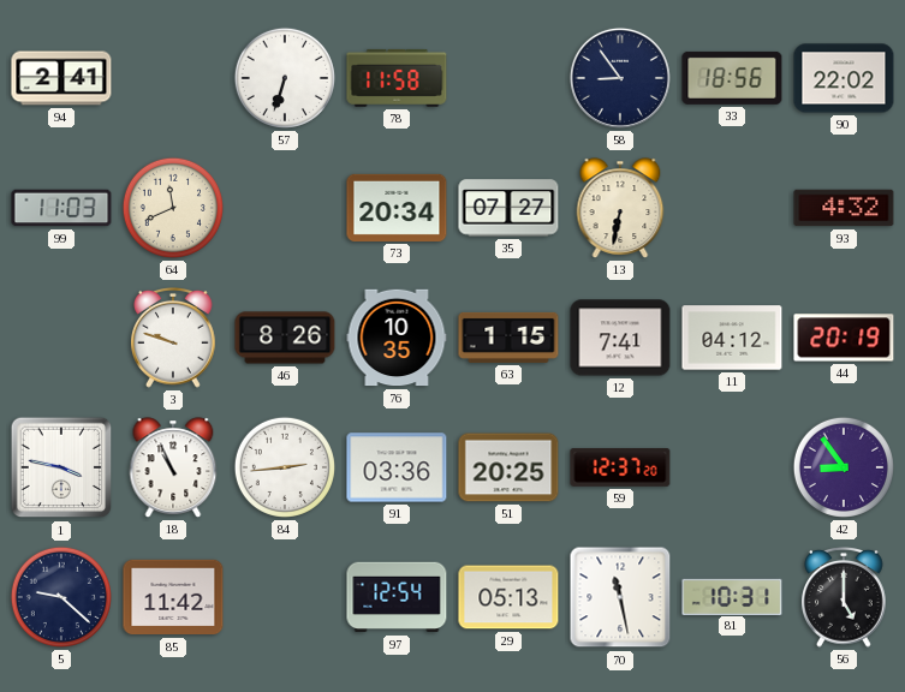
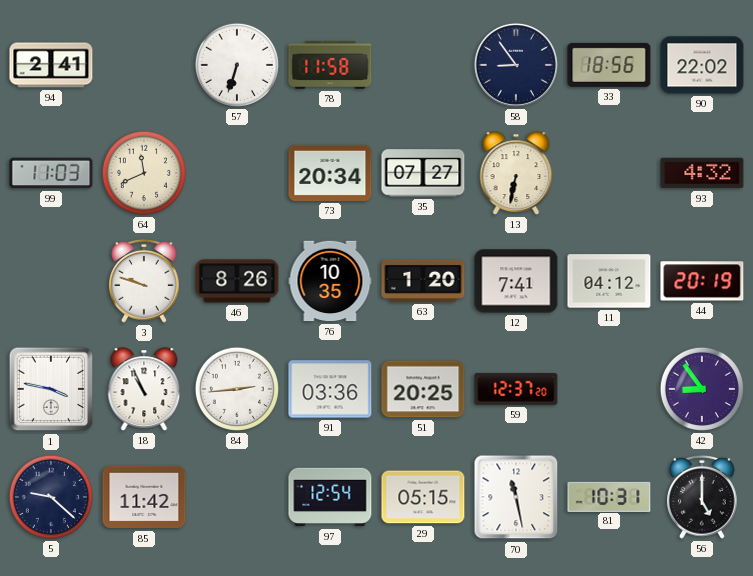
63: 1:15 -> 1:20 (423, 281)
29: 05:13 -> 05:15 (423, 497)
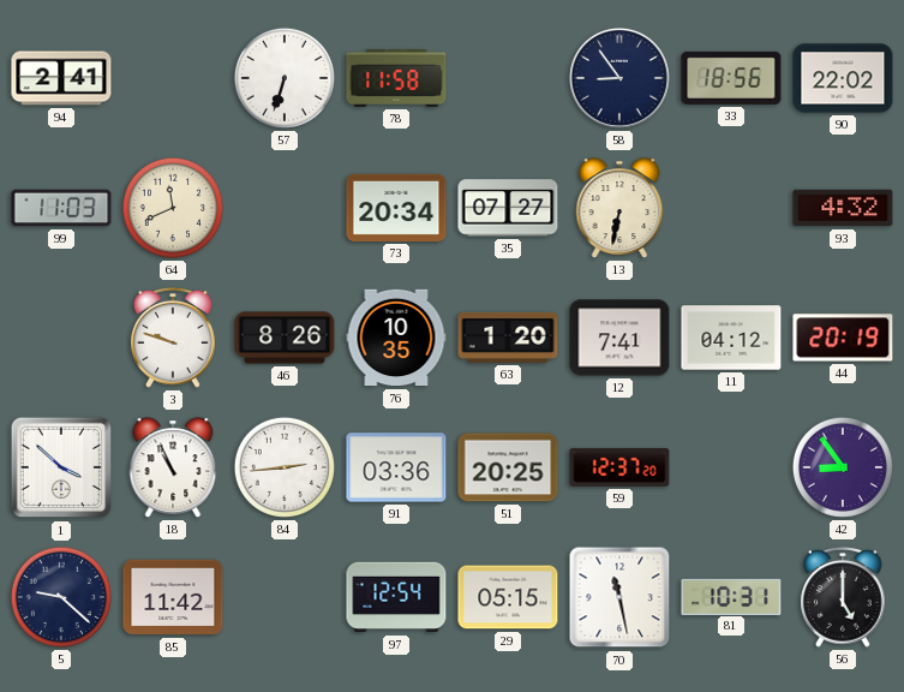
1: 3:47 -> 3:52 (61, 467)
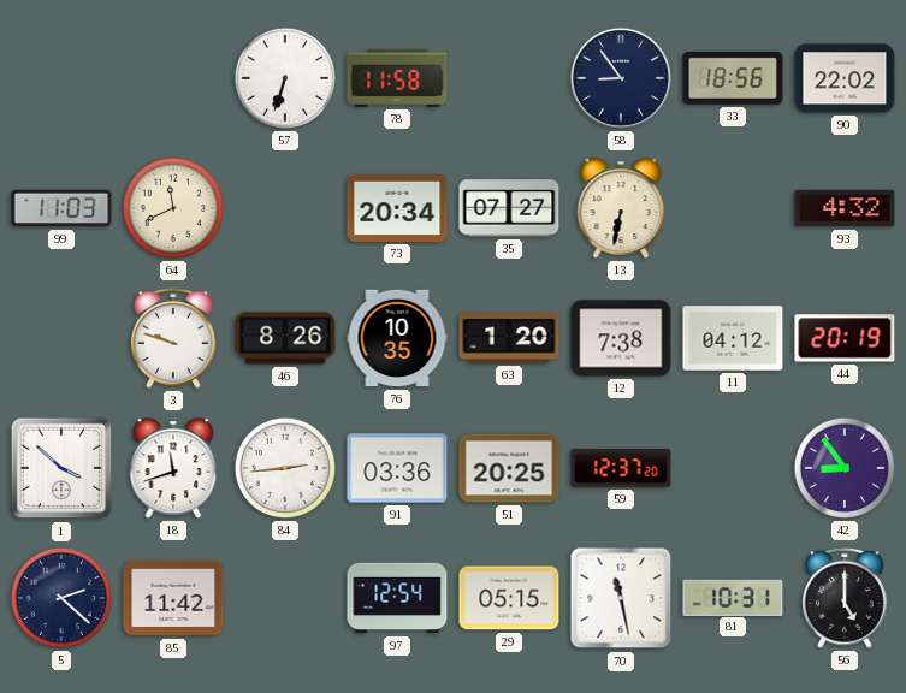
94: 2:41 -> none (61, 78)
12: 7:41 -> 7:38 (621, 338)
18: 10:56 -> 11:42 (173, 468)
5: 9:22 -> 2:22 (61, 598)
